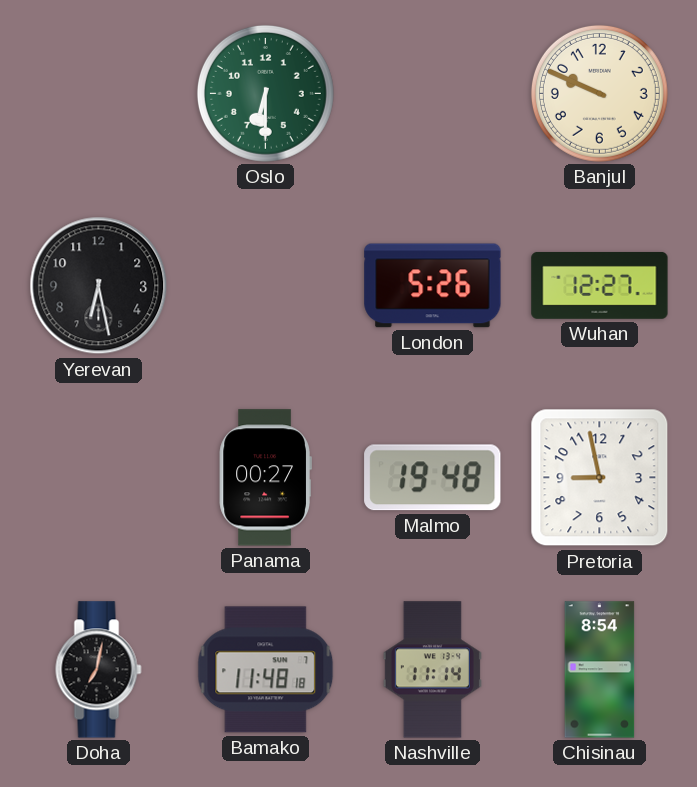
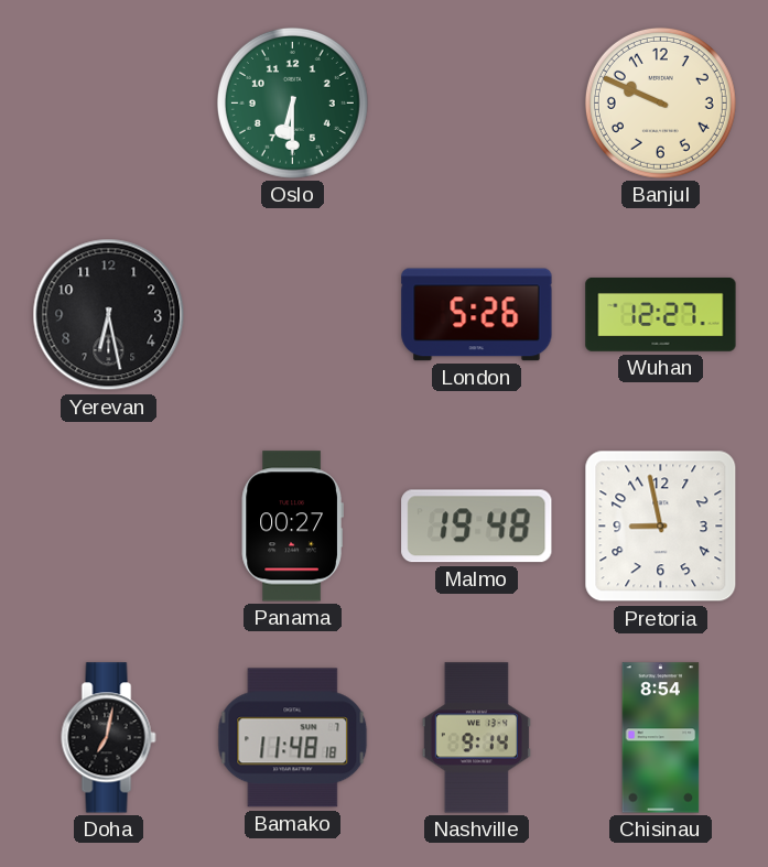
Nashville: 11:14 -> 9:14 (476, 738)
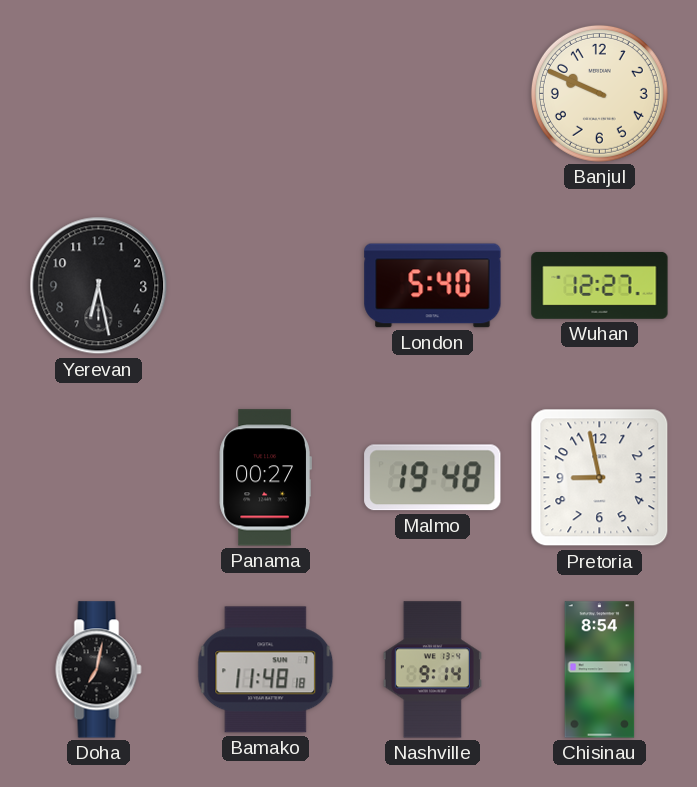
Oslo: 6:30 -> none (292, 102)
London: 5:26 -> 5:40 (433, 286)
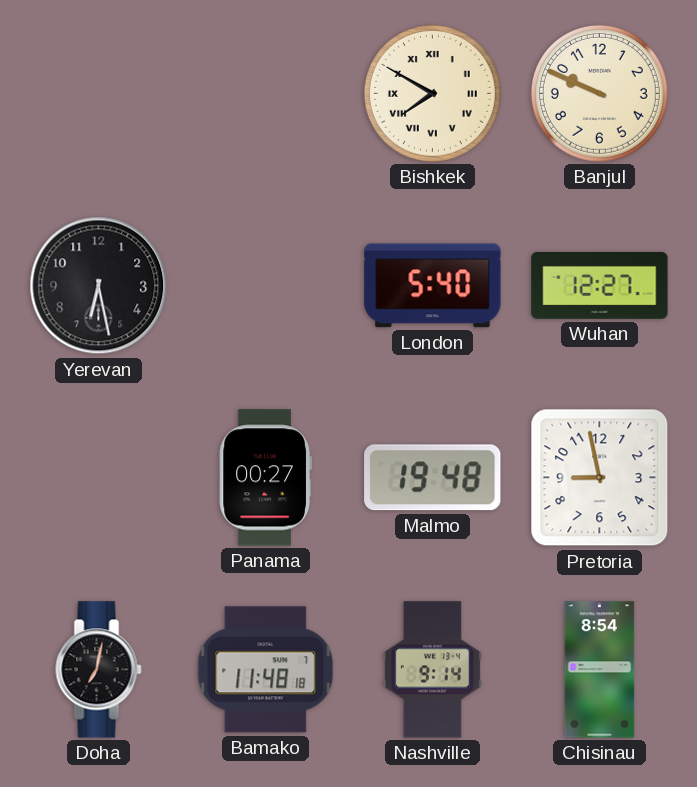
Bishkek: none -> 7:50 (432, 93)
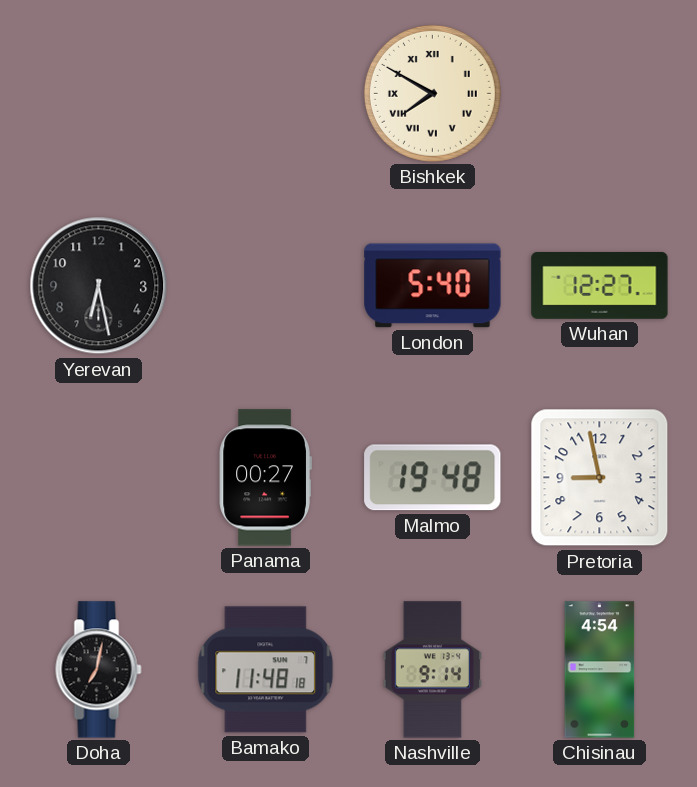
Banjul: 9:49 -> none (599, 93)
Chisinau: 8:54 -> 4:54 (600, 670)
